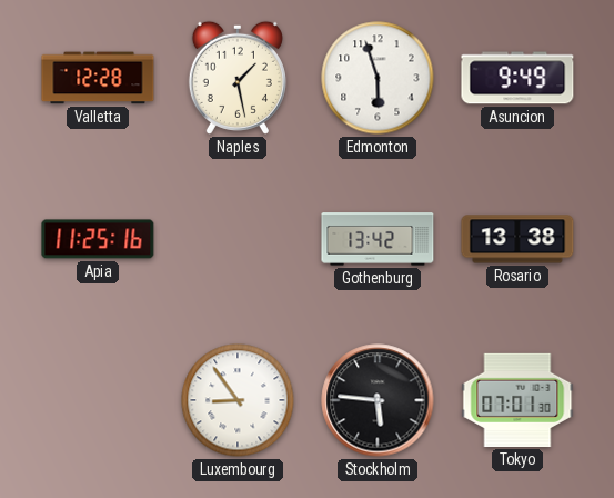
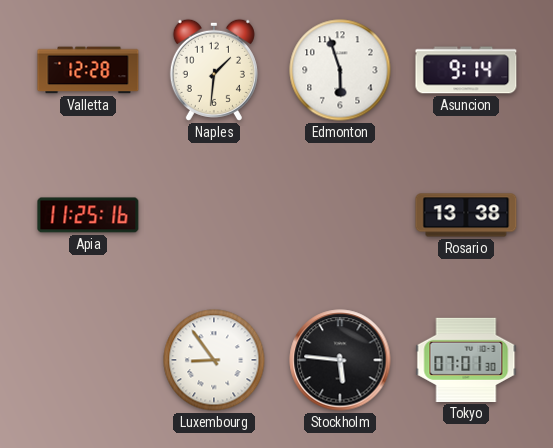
Naples: 1:28 -> 1:31 (214, 70)
Asuncion: 9:49 -> 9:14 (466, 70)
Gothenburg: 13:42 -> none (378, 239)
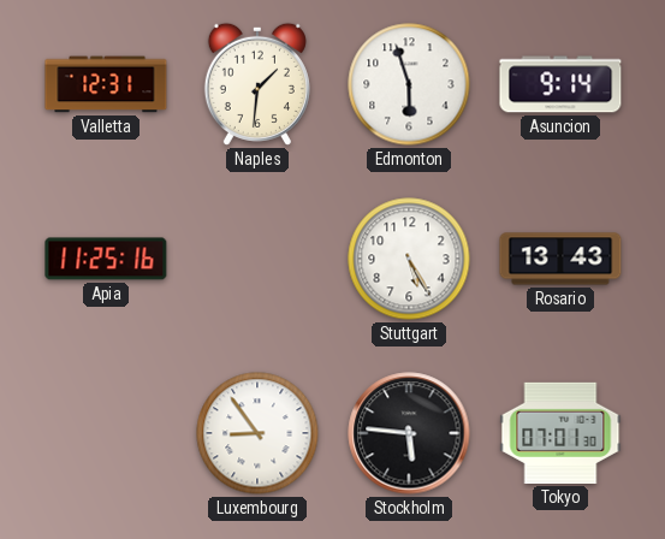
Valletta: 12:28 -> 12:31 (106, 84)
Stuttgart: none -> 5:25 (409, 259)
Rosario: 13:38 -> 13:43 (560, 259)
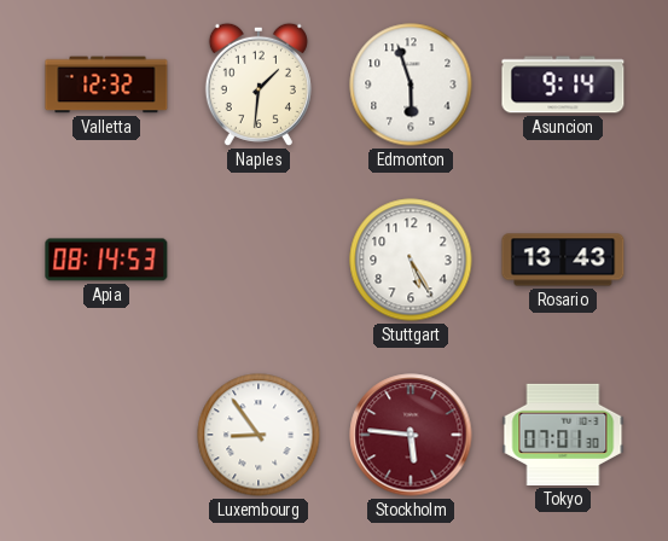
Valletta: 12:31 -> 12:32 (106, 85)
Apia: 11:25 -> 08:14 (106, 260)
Stockholm dial: black -> burgundy (411, 435)
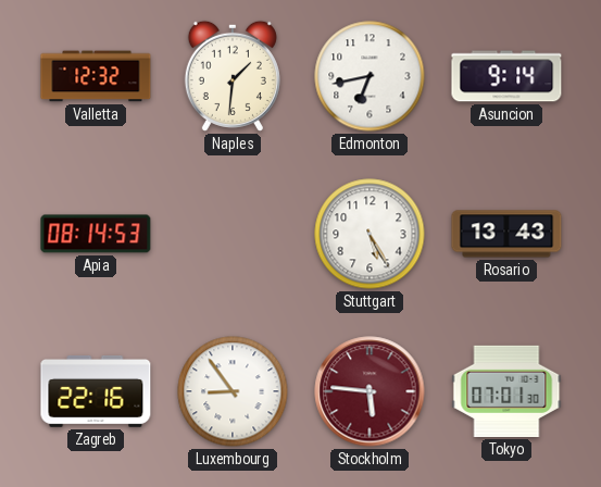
Edmonton: 5:57 -> 6:43 (370, 76)
Zagreb: none -> 22:16 (96, 391)
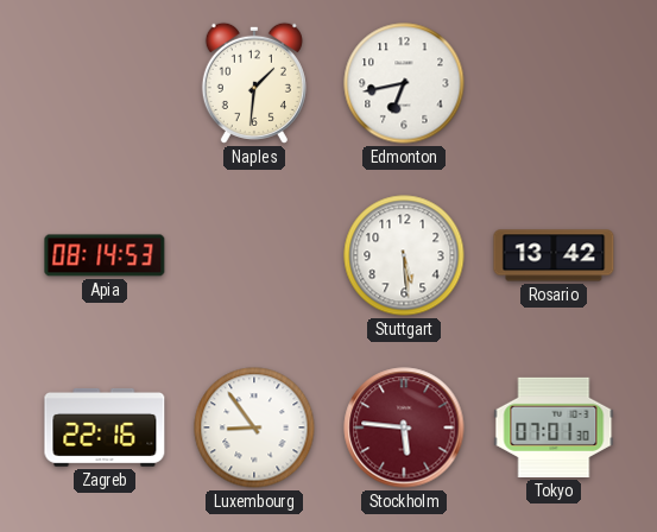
Valletta: 12:32 -> none (96, 76)
Asuncion: 9:14 -> none (506, 76)
Stuttgart: 5:25 -> 5:29 (404, 255)
Rosario: 13:43 -> 13:42 (554, 255)
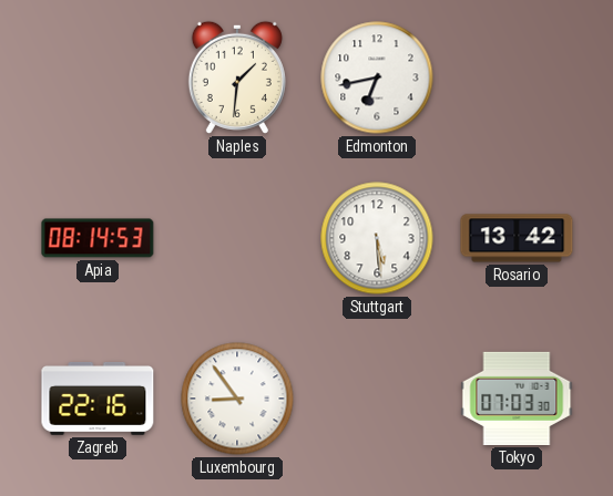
Stockholm: 5:46 -> none (404, 427)
Tokyo: 07:01 -> 07:03 (517, 399)
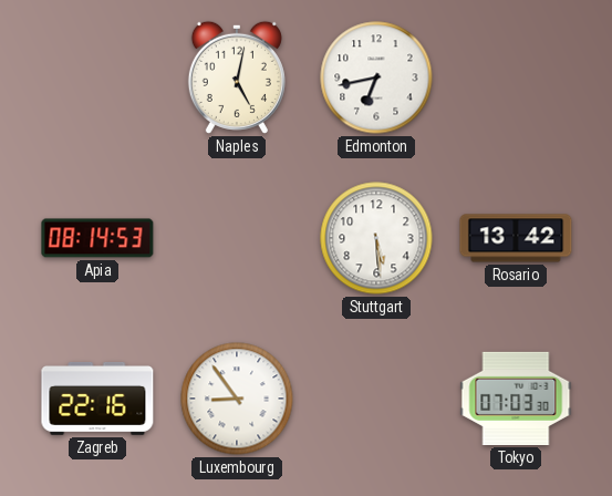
Naples: 1:31 -> 5:02 (237, 77)
